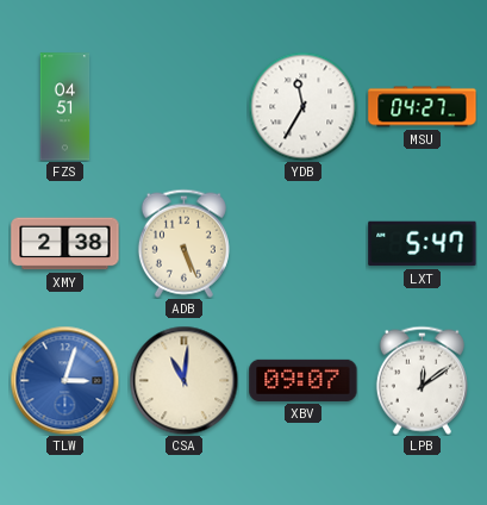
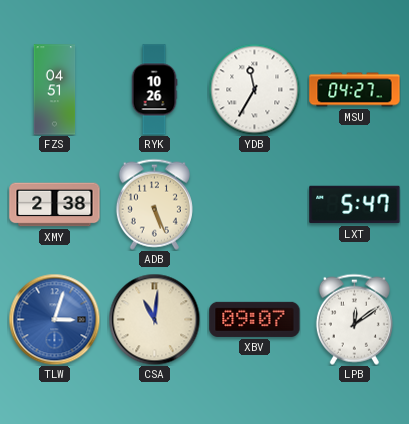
RYK: none -> 10:26 (154, 90)
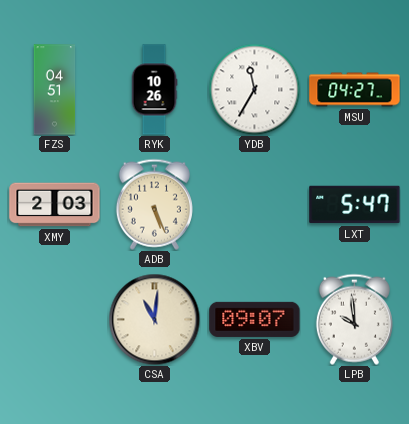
XMY: 2:38 -> 2:03 (55, 205)
TLW: 3:03 -> none (54, 319)
LPB: 12:09 -> 9:59 (354, 319)
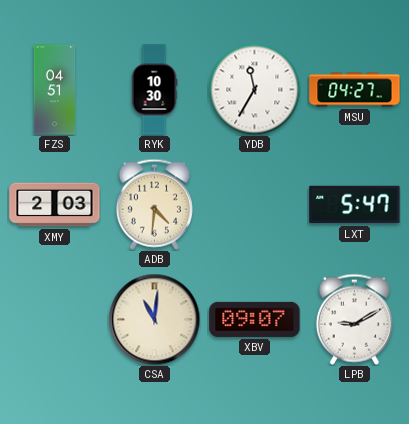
RYK: 10:26 -> 10:30 (154, 90)
ADB: 5:26 -> 4:31 (154, 204)
LPB: 9:59 -> 9:10 (354, 319)
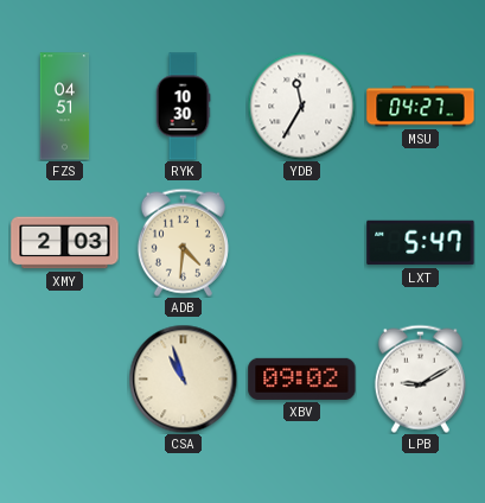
CSA: 11:01 -> 10:57 (183, 378)
XBV: 09:07 -> 09:02 (302, 378)
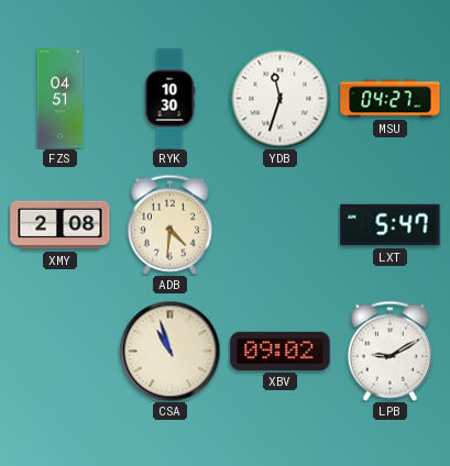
YDB: 11:35 -> 11:33 (279, 98)
XMY: 2:03 -> 2:08 (61, 225)
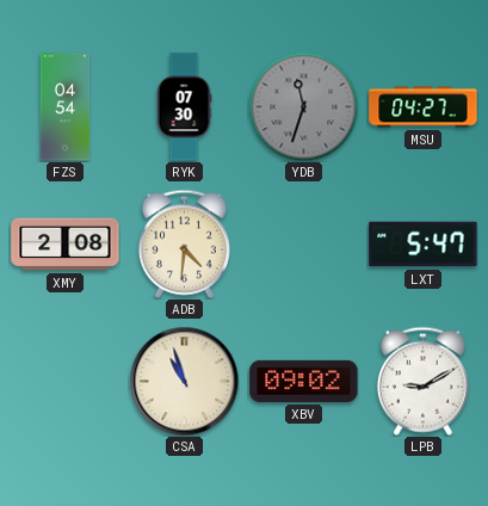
FZS: 04:51 -> 04:54 (66, 107)
RYK: 10:30 -> 07:30 (184, 107)
YDB dial: white -> grey (303, 106)
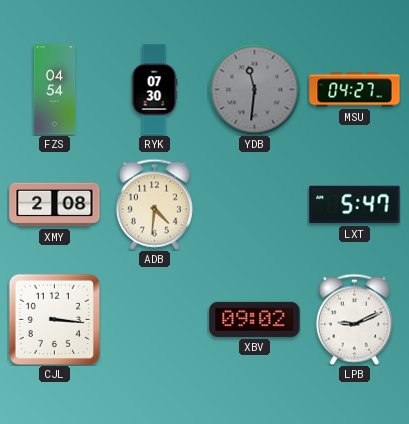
YDB: 11:33 -> 11:31 (254, 89)
CJL: none -> 3:16 (54, 319)
CSA: 10:57 -> none (184, 381)
LPB: 9:10 -> 9:11 (354, 319)
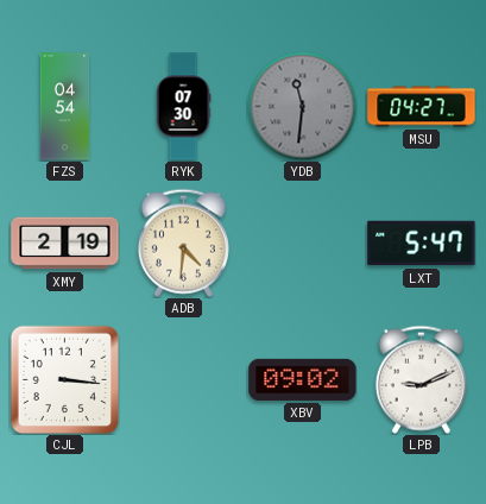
XMY: 2:08 -> 2:19 (65, 244)
